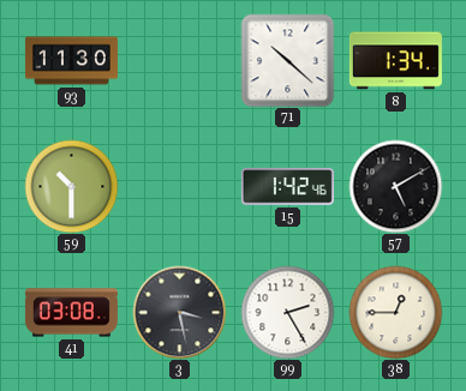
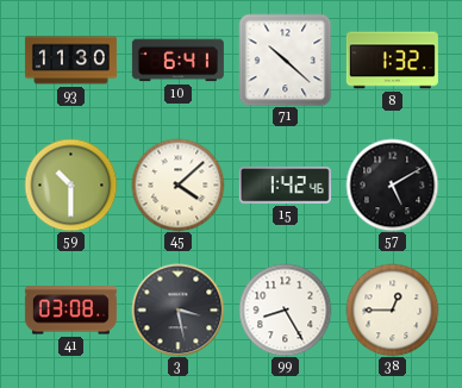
10: none -> 6:41 (177, 61)
8: 1:34 -> 1:32 (392, 61)
45: none -> 4:08 (177, 184)
99: 2:25 -> 8:25 (285, 309)
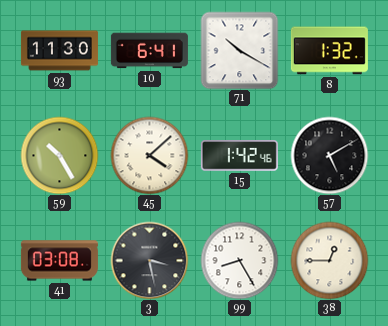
71: 10:22 -> 10:20 (239, 50)
59: 10:30 -> 10:25 (59, 155)
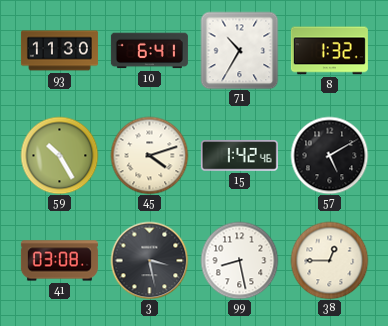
71: 10:20 -> 10:35 (239, 50)
45: 4:08 -> 4:12 (149, 155)
99: 8:25 -> 8:28 (239, 260)
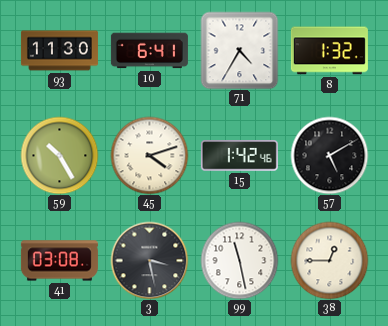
71: 10:35 -> 4:35 (239, 50)
99: 8:28 -> 11:28 (239, 260)
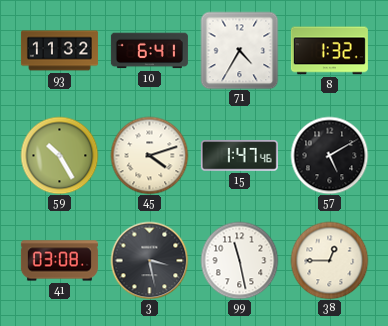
93: 11:30 -> 11:32 (59, 51)
15: 1:42 -> 1:47 (239, 156)
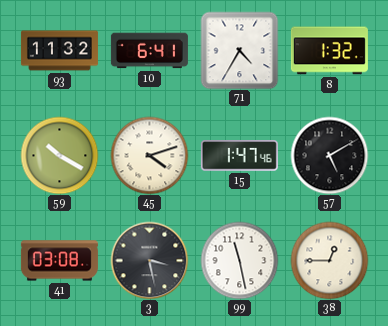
59: 10:25 -> 10:20 (59, 155)
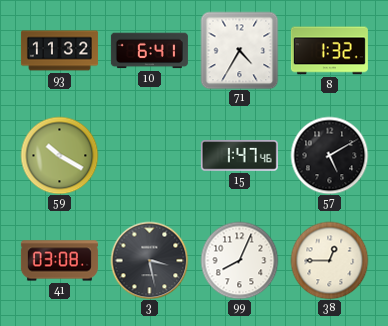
45: 4:12 -> none (149, 155)
99: 11:28 -> 8:04 (239, 260)
